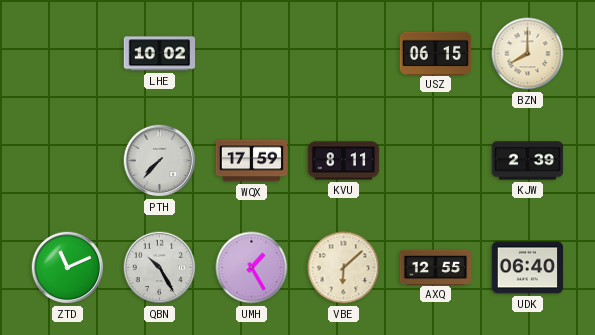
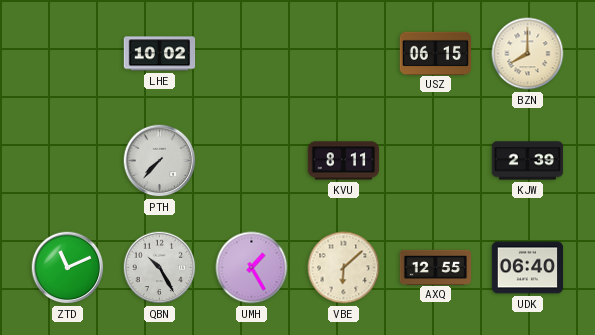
WQX: 17:59 -> none (252, 161)
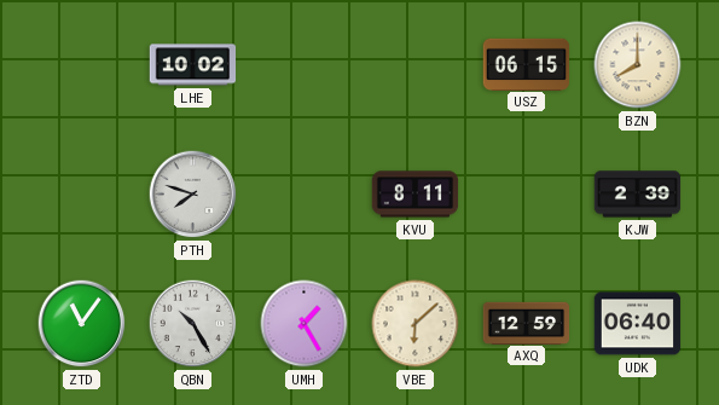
PTH: 7:37 -> 7:48 (193, 195)
ZTD: 11:11 -> 11:06 (82, 324)
AXQ: 12:55 -> 12:59 (527, 323)
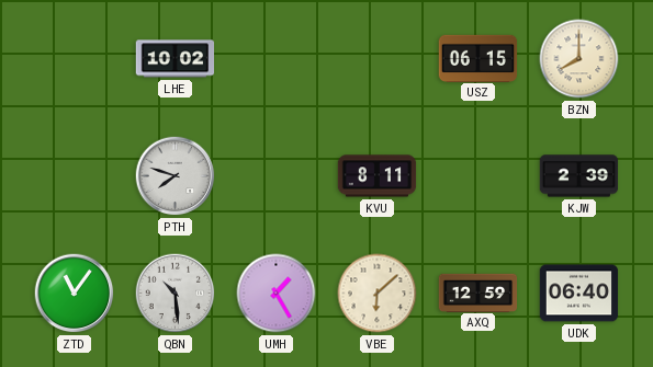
QBN: 10:25 -> 10:29 (176, 294)
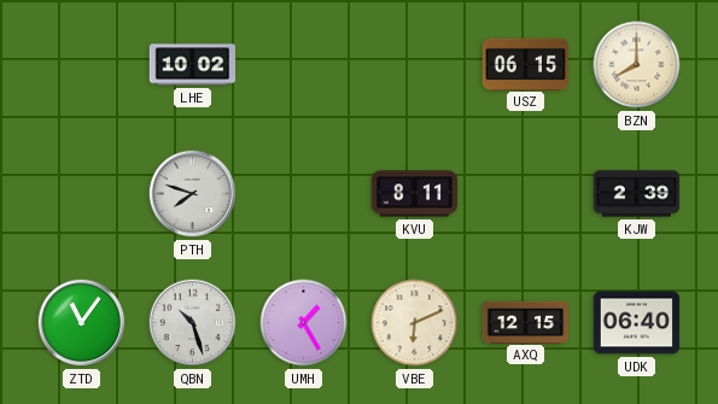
QBN: 10:29 -> 10:27 (193, 323)
VBE: 6:08 -> 6:11 (415, 323)
AXQ: 12:59 -> 12:15 (526, 322)
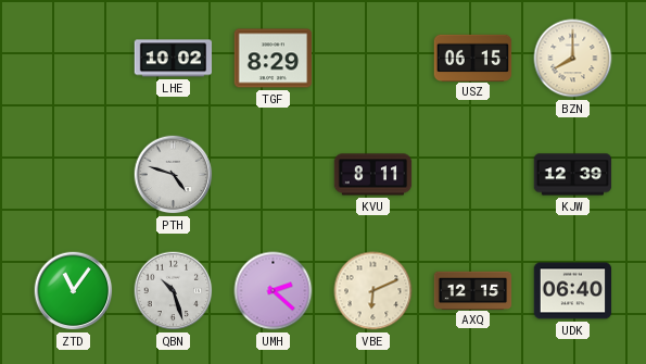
TGF: none -> 8:29 (274, 59)
PTH: 7:48 -> 4:48 (174, 175)
KJW: 2:39 -> 12:39 (573, 175)
UMH: 1:25 -> 2:22 (274, 291)
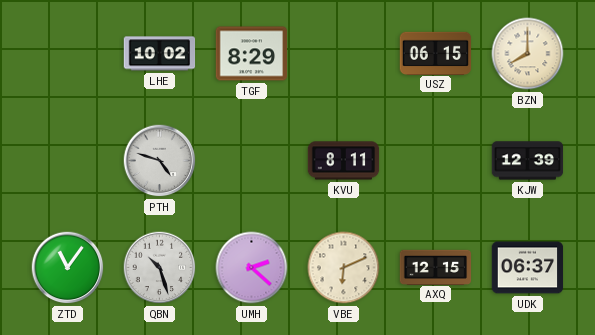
UDK: 06:40 -> 06:37 (528, 268)
